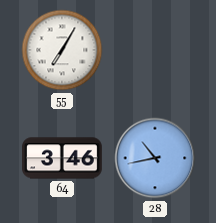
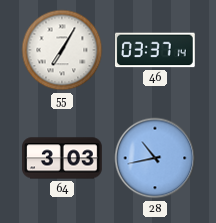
46: none -> 03:37 (155, 50)
64: 3:46 -> 3:03 (63, 158)
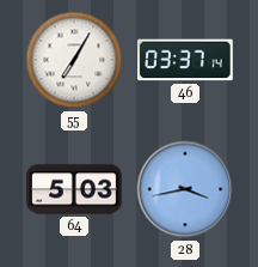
64: 3:03 -> 5:03 (75, 189)
28: 10:43 -> 3:43 (185, 189)
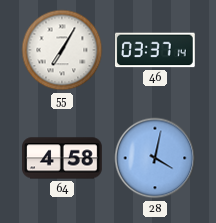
64: 5:03 -> 4:58 (63, 158)
28: 3:43 -> 4:02 (155, 158)
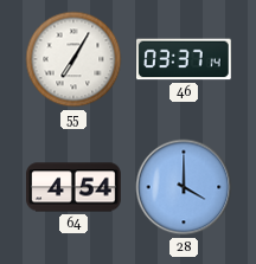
64: 4:58 -> 4:54 (75, 187)
28: 4:02 -> 4:00 (184, 187)
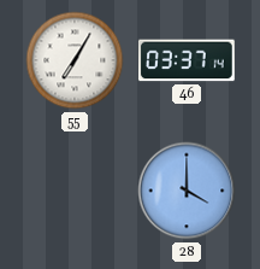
64: 4:54 -> none (75, 187)
